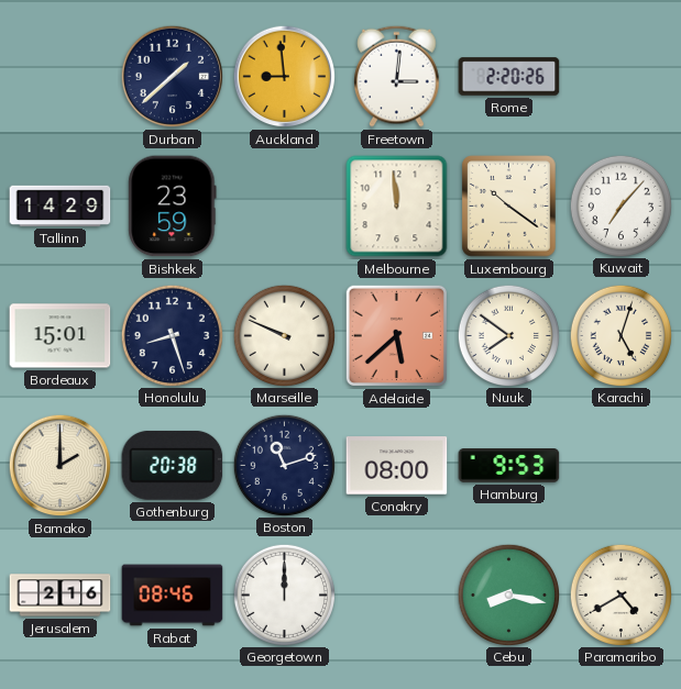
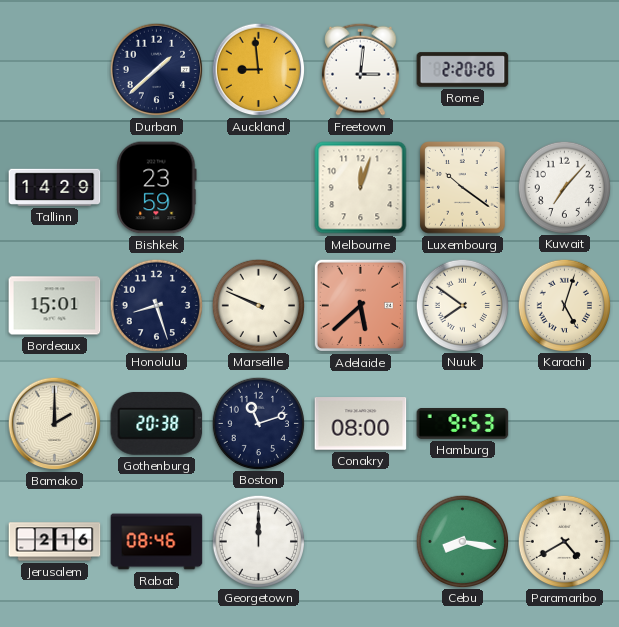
Melbourne: 11:59 -> 12:03 (361, 188)
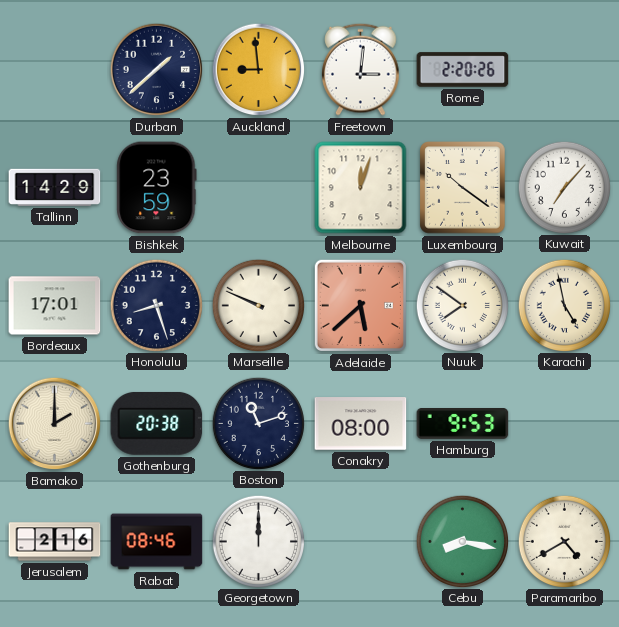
Bordeaux: 15:01 -> 17:01 (55, 306)
Karachi: 5:03 -> 4:58 (564, 305)
